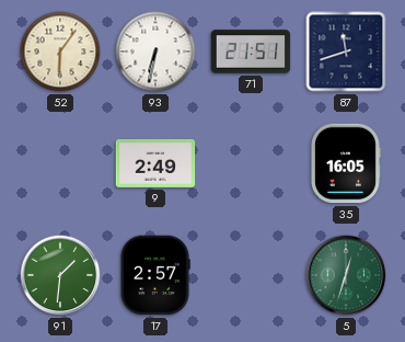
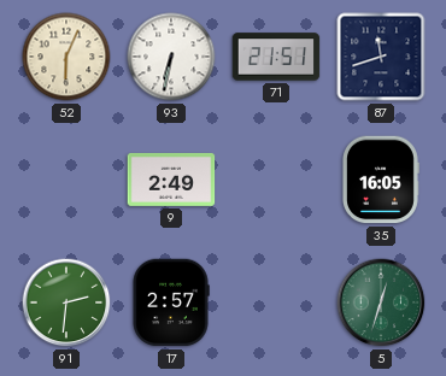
52: 6:06 -> 6:04 (66, 57)
91: 1:31 -> 2:31 (66, 302)
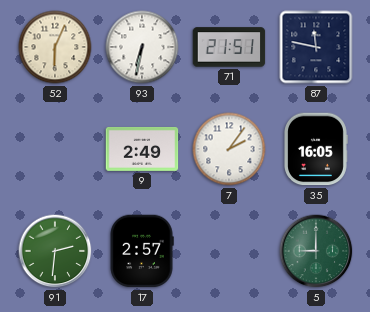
87: 11:42 -> 11:47 (316, 47)
7: none -> 2:06 (229, 149)
5: 12:33 -> 9:00 (316, 251)
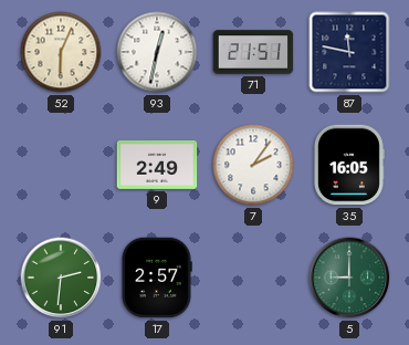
93: 6:32 -> 12:32 (157, 52)
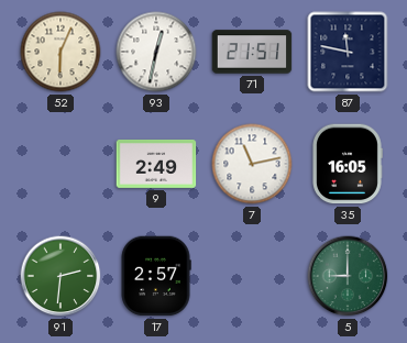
7: 2:06 -> 11:13 (252, 164)
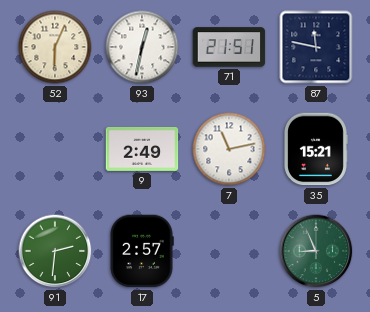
35: 16:05 -> 15:21 (316, 149)
5: 9:00 -> 8:56 (316, 251)
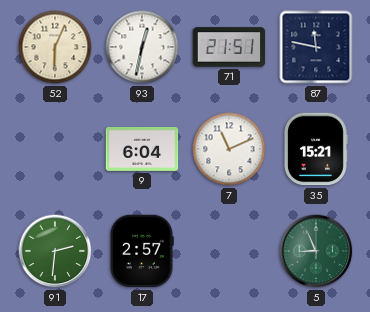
9: 2:49 -> 6:04 (142, 149)
7: 11:13 -> 11:11 (229, 149)
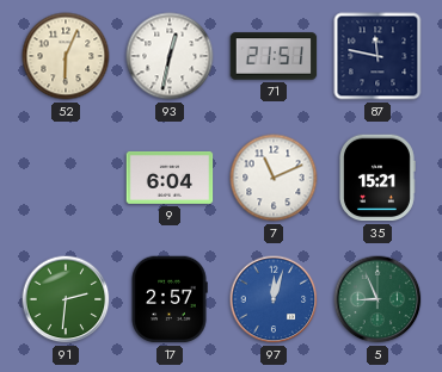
97: none -> 12:03 (274, 299)
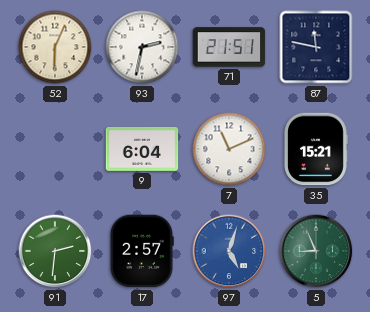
93: 12:32 -> 2:32 (142, 47)
97: 12:03 -> 5:03 (229, 251)
